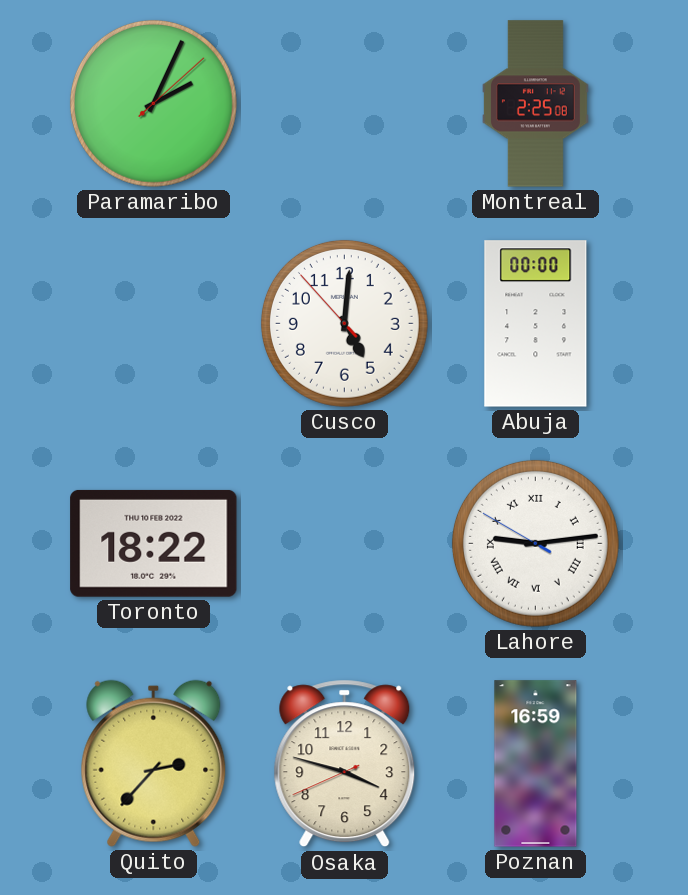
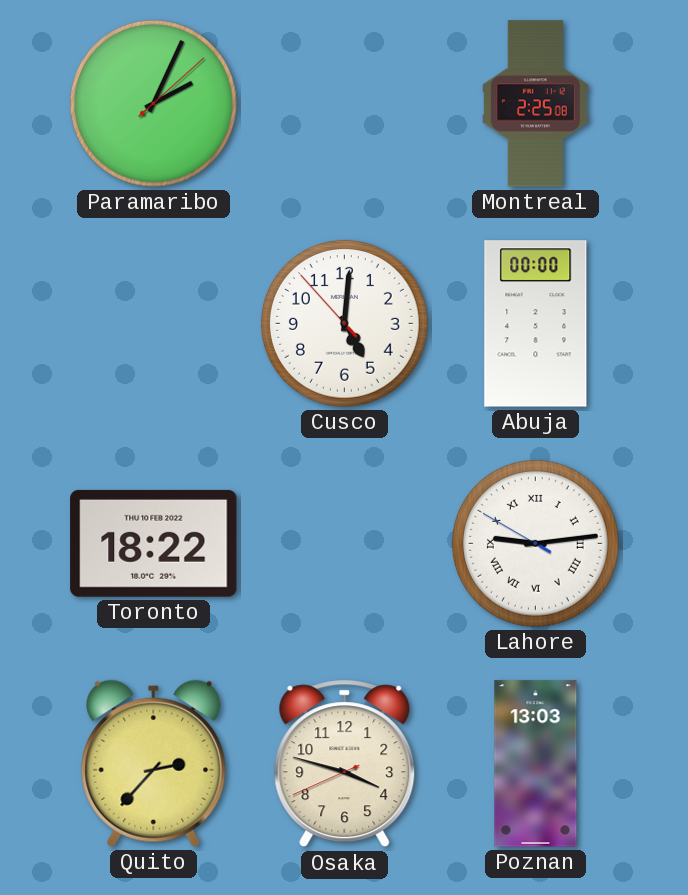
Poznan: 16:59 -> 13:03 (536, 764)
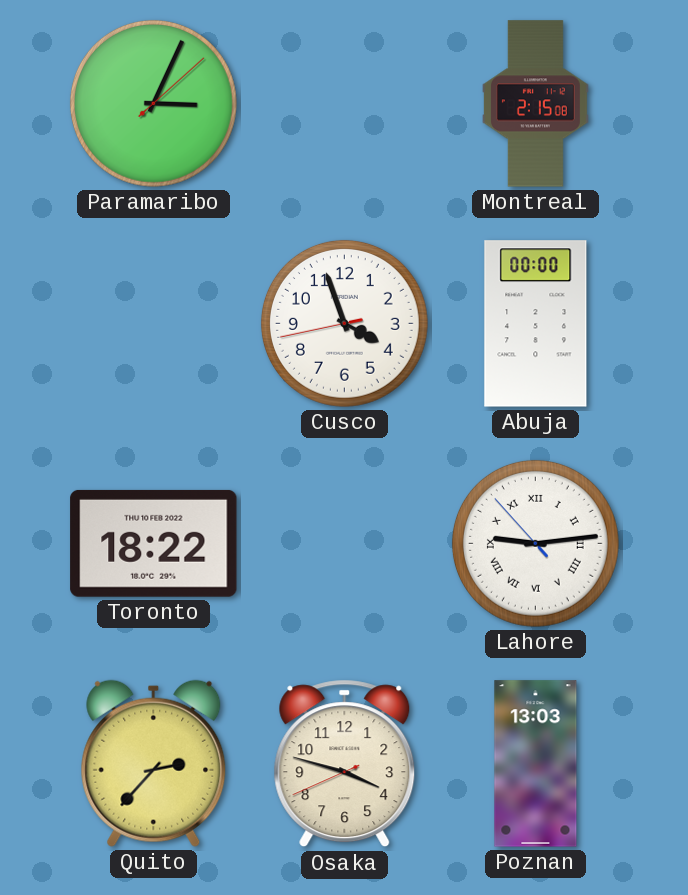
Paramaribo: 2:04 -> 3:04 (153, 103)
Montreal: 2:25 -> 2:15 (536, 104)
Cusco: 5:00 -> 3:56 (344, 323)
Lahore: 9:13:50 -> 9:13:53 (535, 543)
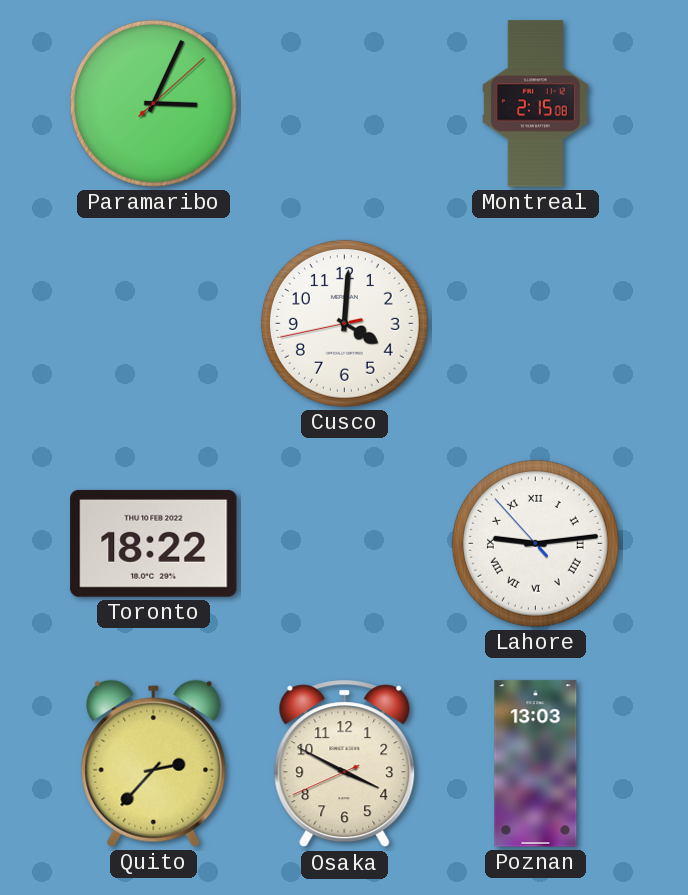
Cusco: 3:56 -> 4:00 (344, 323)
Abuja: 00:00 -> none (536, 324)
Osaka: 3:47 -> 3:49 (345, 764)
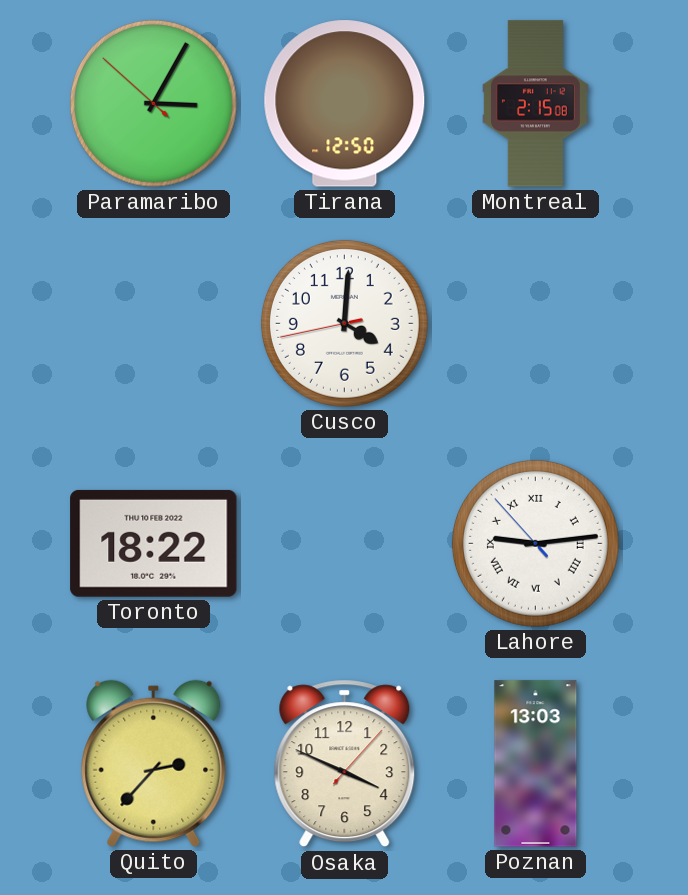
Paramaribo: 3:04:08 -> 3:04:52 (153, 103)
Tirana: none -> 12:50 (345, 104)
Osaka: 3:49:41 -> 3:49:07 (345, 764)
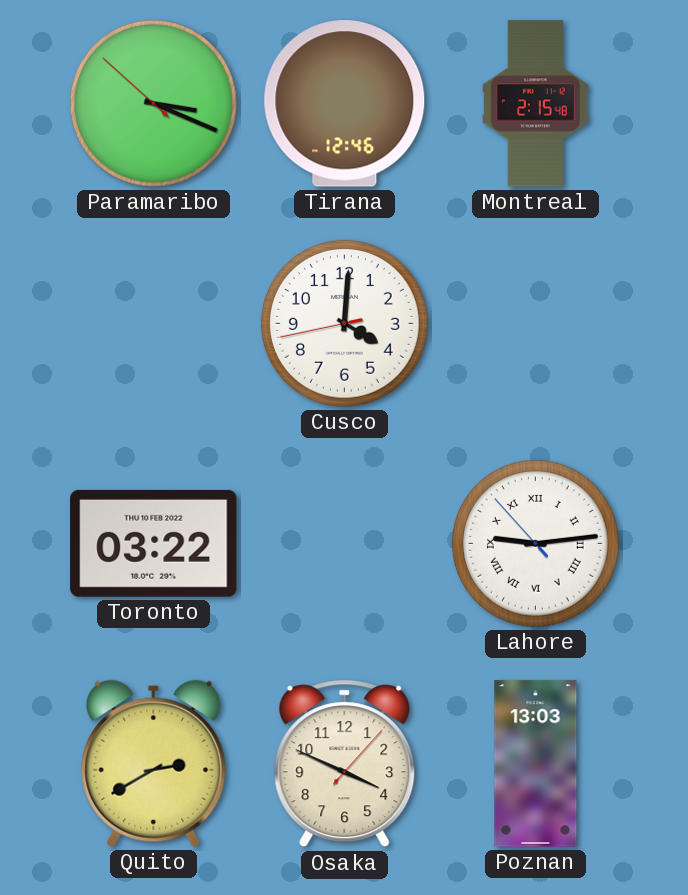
Paramaribo: 3:04 -> 3:18 (153, 103)
Tirana: 12:50 -> 12:46 (345, 104)
Montreal: 2:15:08 -> 2:15:48 (536, 104)
Toronto: 18:22 -> 03:22 (154, 543)
Quito: 2:37 -> 2:40 (154, 763)
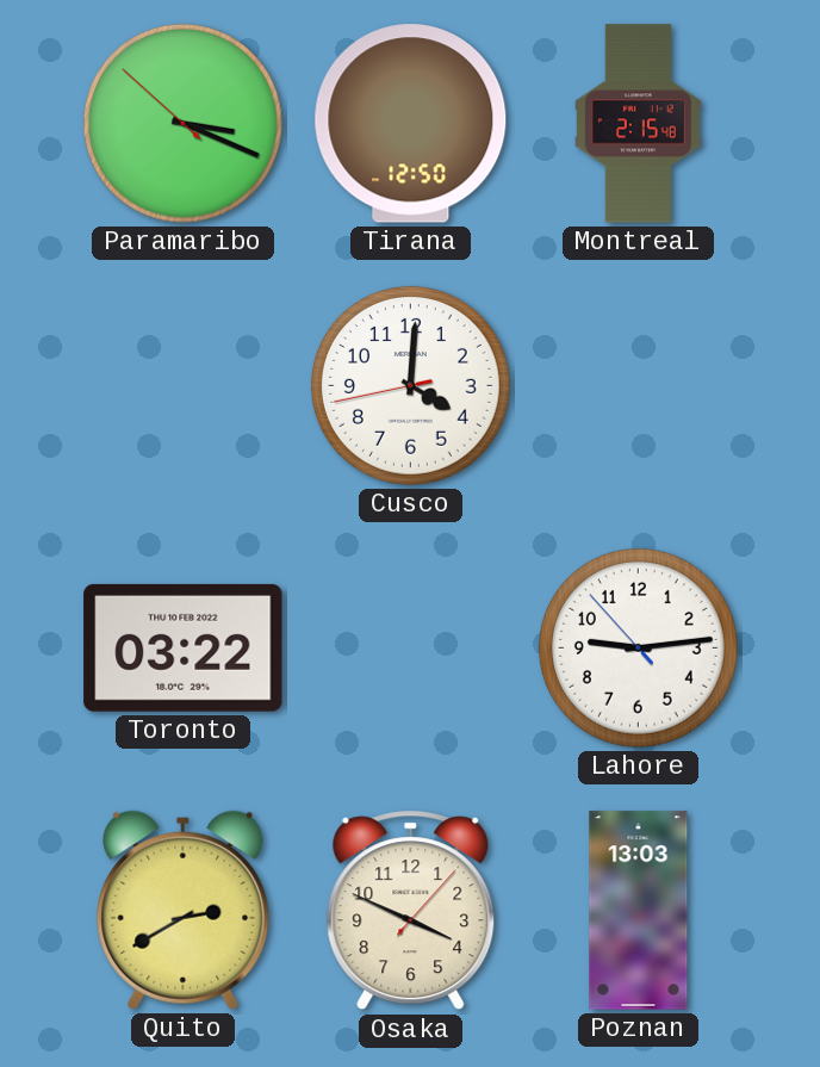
Tirana: 12:46 -> 12:50 (411, 124)
Lahore numerals: Roman -> Arabic (638, 647)
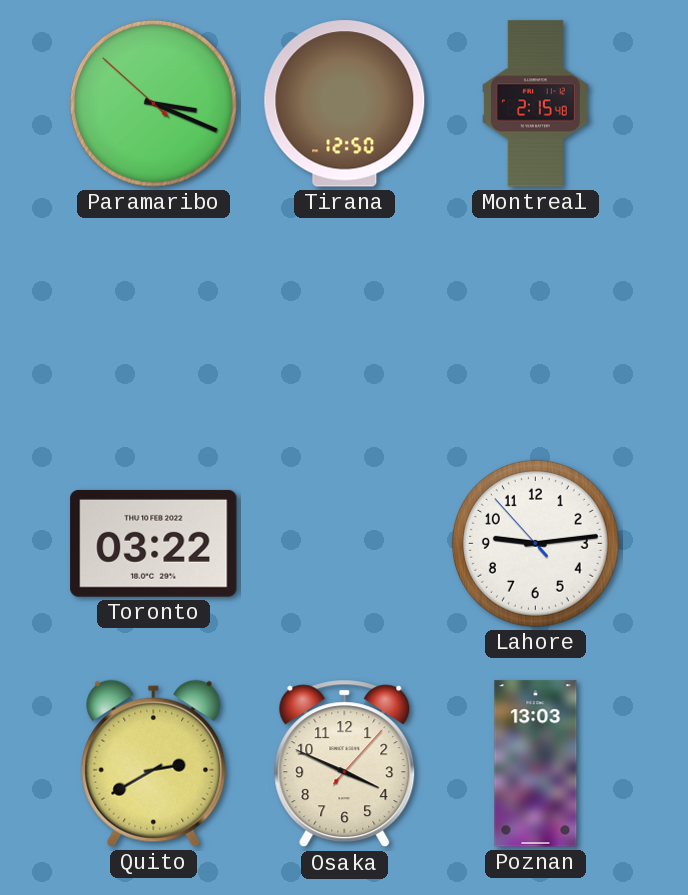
Cusco: 4:00 -> none (410, 385)
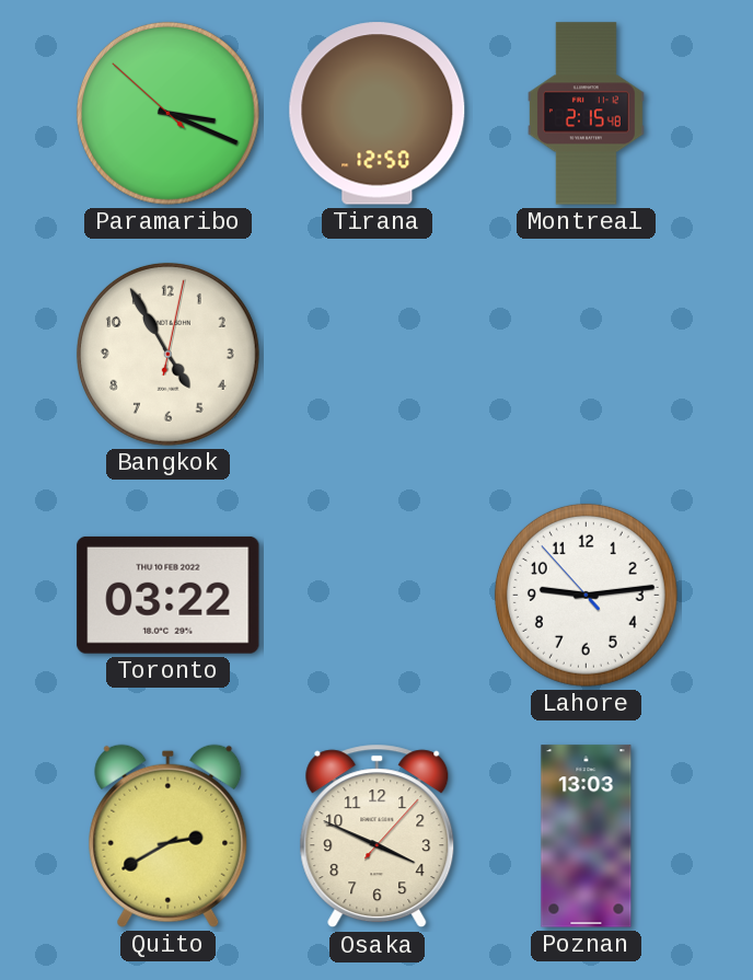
Bangkok: none -> 4:55 (167, 354)
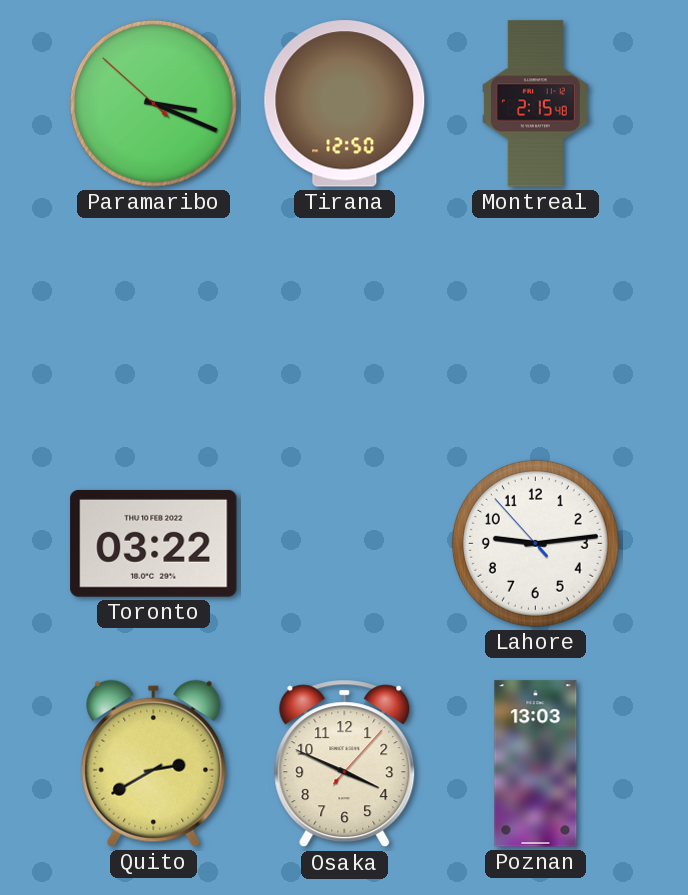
Bangkok: 4:55 -> none (167, 354)
